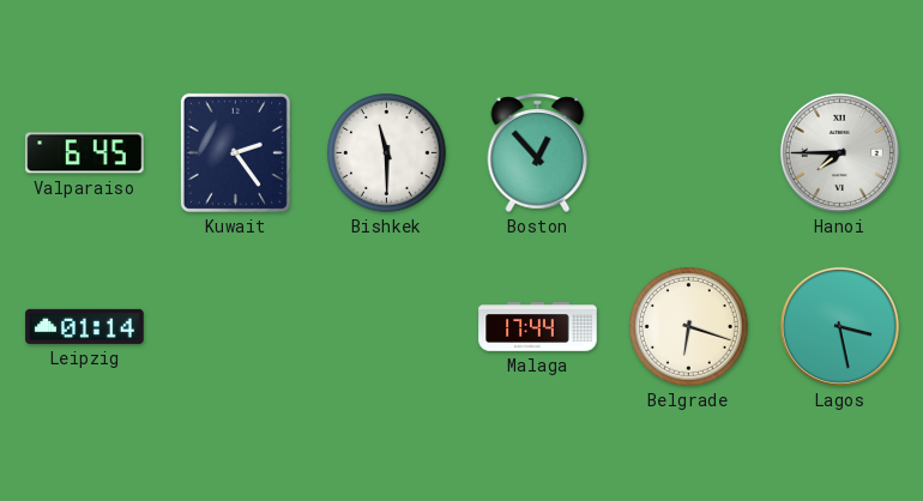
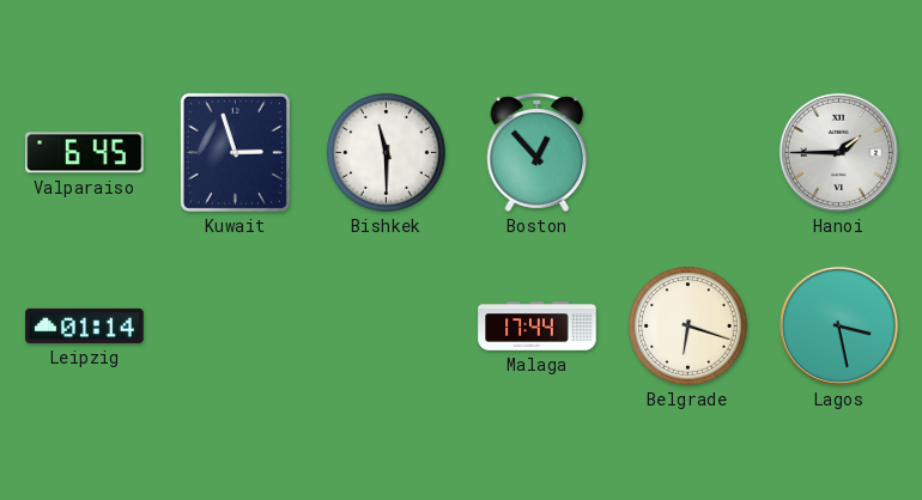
Kuwait: 2:24 -> 2:57 (235, 152)
Hanoi: 7:45 -> 1:45 (838, 152)
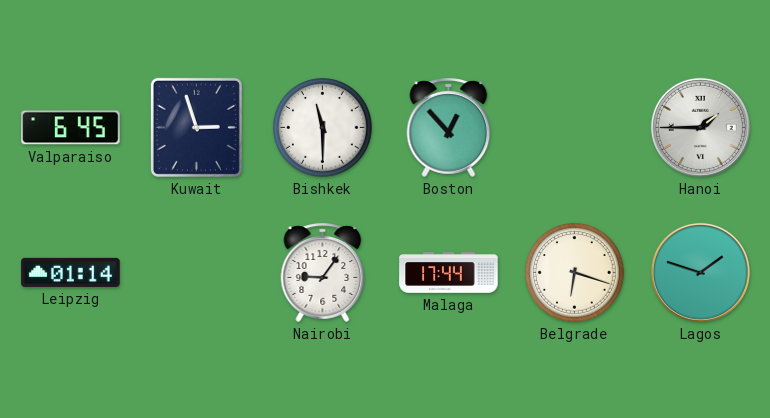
Nairobi: none -> 9:06 (323, 272)
Lagos: 3:28 -> 1:48 (700, 272)
